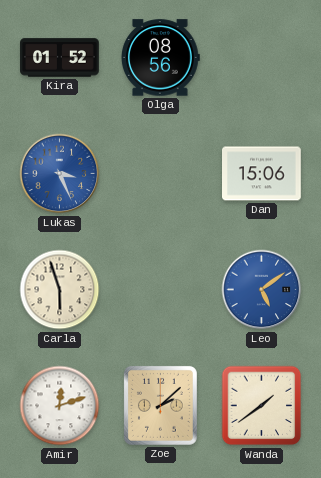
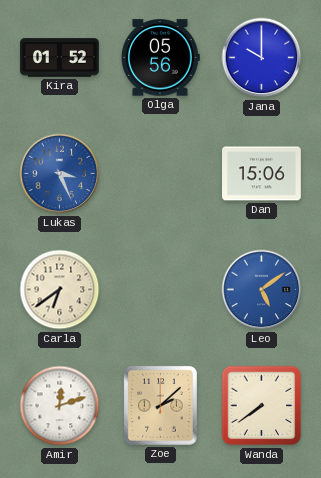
Olga: 08:56 -> 05:56 (161, 58)
Jana: none -> 10:00 (262, 58)
Carla: 5:57 -> 6:39 (60, 290)
Wanda: 1:39 -> 7:39 (262, 406)
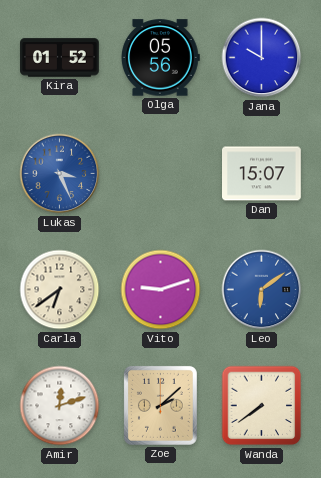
Dan: 15:06 -> 15:07 (262, 174)
Vito: none -> 9:12 (161, 290)
Leo: 5:09 -> 6:09 (262, 290)
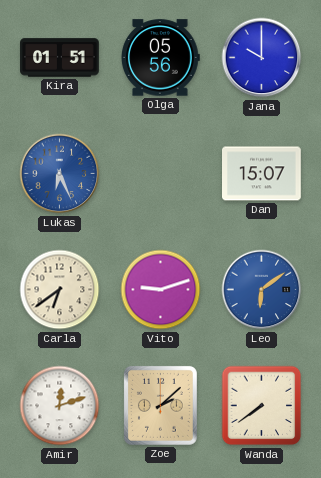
Kira: 01:52 -> 01:51 (60, 58)
Lukas: 3:26 -> 6:26 (60, 174)
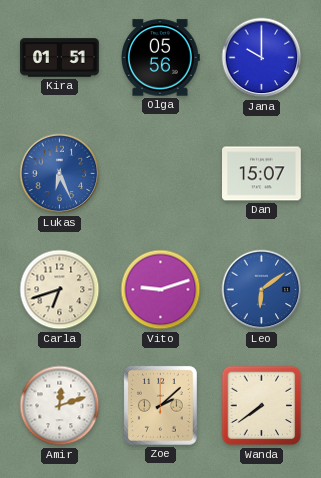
Carla: 6:39 -> 6:42 (60, 290)
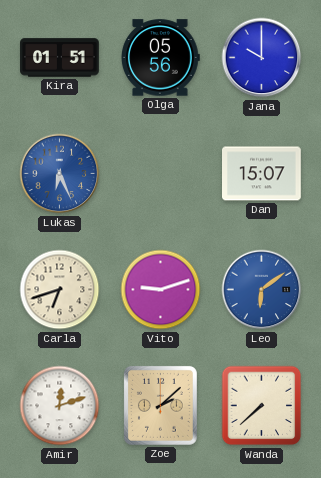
Wanda: 7:39 -> 7:38 (262, 406)
